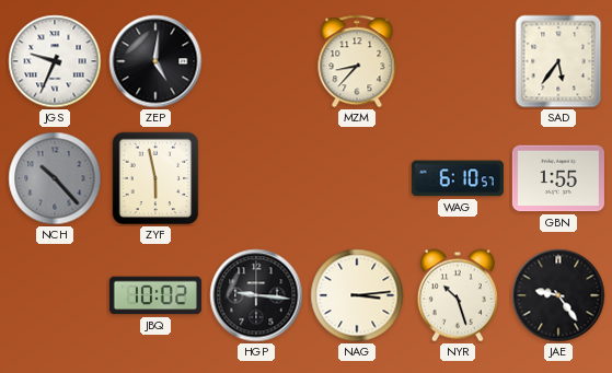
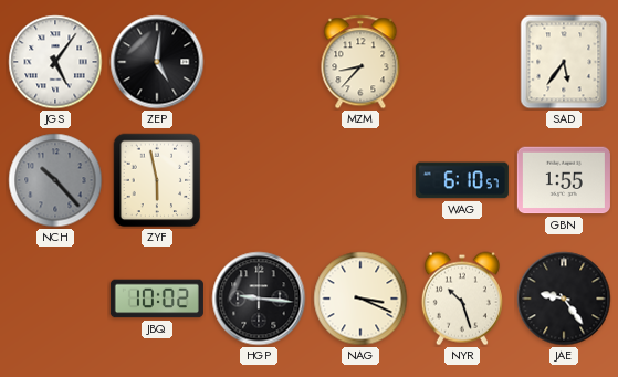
JGS: 9:34 -> 5:06 (55, 62)
NAG: 3:14 -> 3:19 (360, 299)
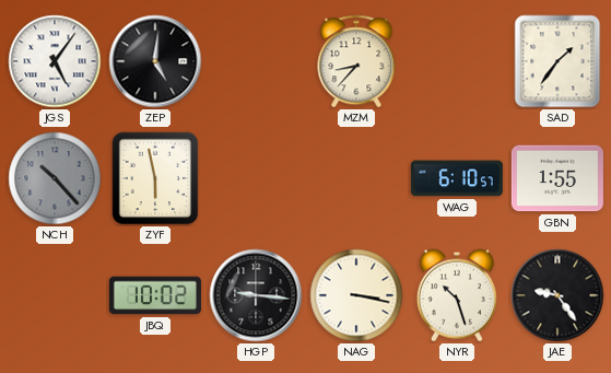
SAD: 5:36 -> 1:36 (557, 61)
NAG: 3:19 -> 3:17 (356, 295)
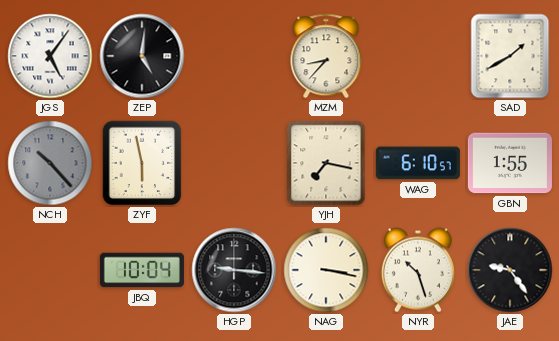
SAD: 1:36 -> 1:40 (510, 56)
YJH: none -> 7:17 (326, 163)
JBQ: 10:02 -> 10:04 (142, 270)
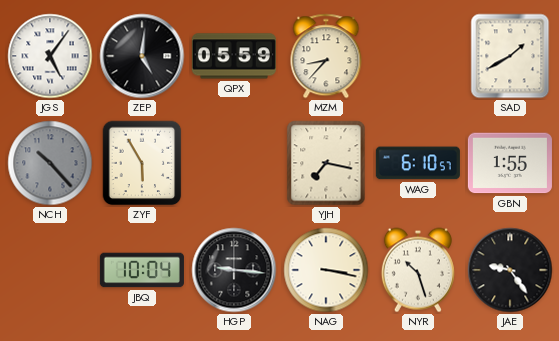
QPX: none -> 05:59 (234, 56)
ZYF: 5:58 -> 5:55 (142, 163)
